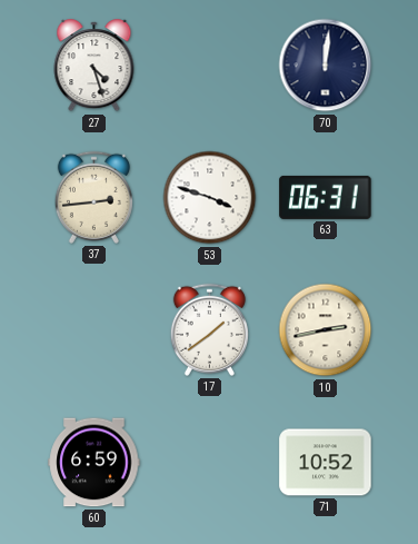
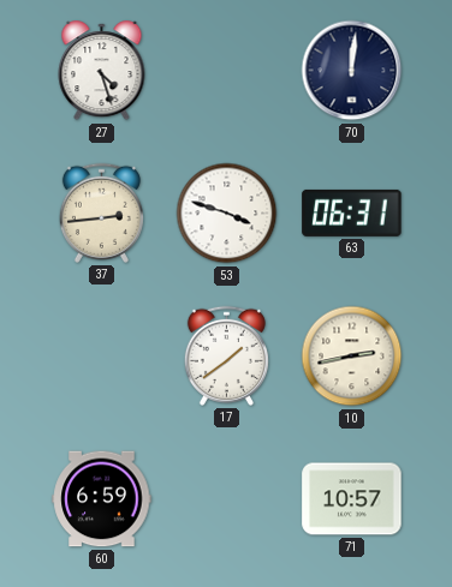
71: 10:52 -> 10:57 (352, 499)
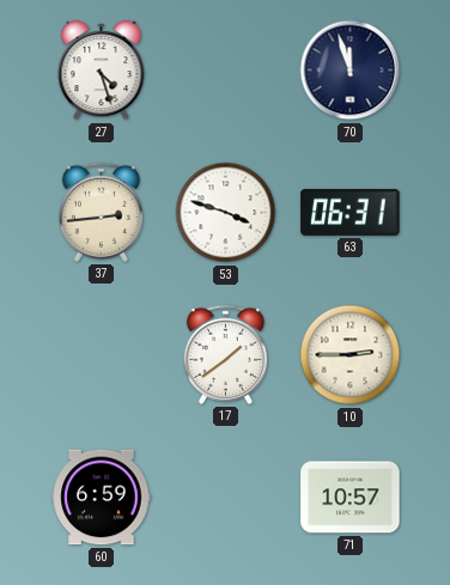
70: 12:01 -> 11:57 (351, 71)
10: 2:43 -> 2:45 (351, 355)
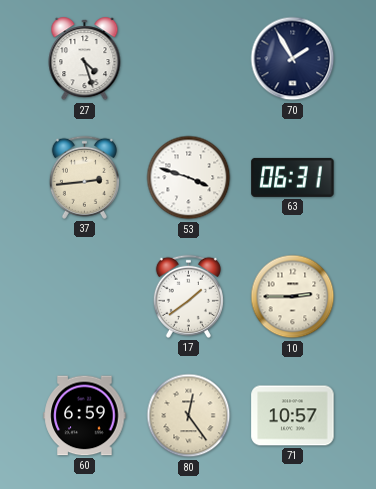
70: 11:57 -> 1:55 (293, 59)
80: none -> 12:24 (189, 416)
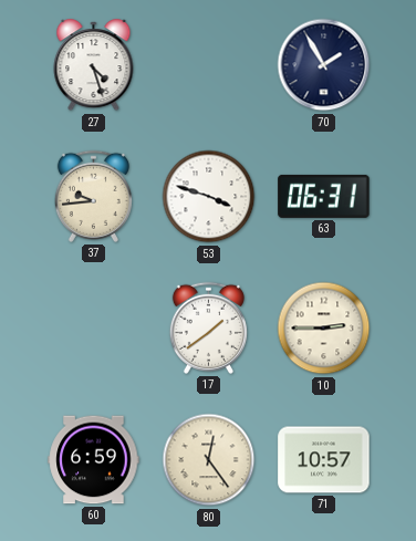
37: 2:44 -> 9:44 (93, 196)
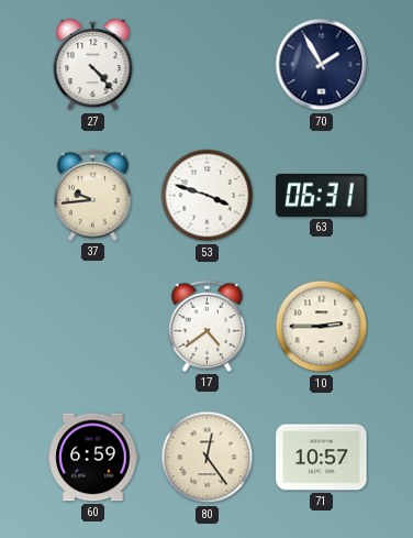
27: 4:27 -> 4:23 (93, 65)
17: 1:39 -> 4:39 (206, 326)
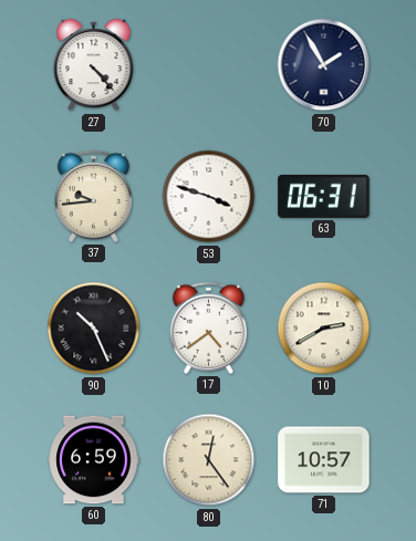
90: none -> 10:26 (94, 329)
10: 2:45 -> 2:40 (324, 329)
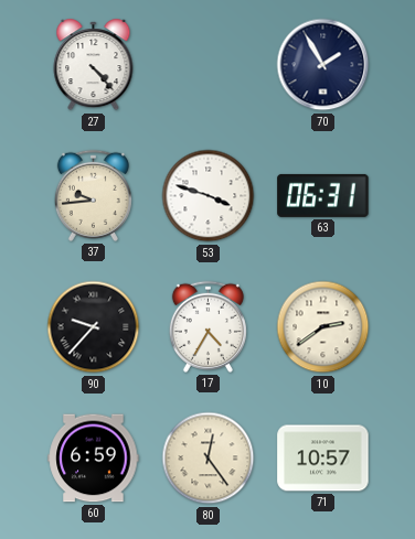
90: 10:26 -> 9:37 (94, 327)
17: 4:39 -> 4:35 (208, 326)
10: 2:40 -> 2:39 (323, 327)
